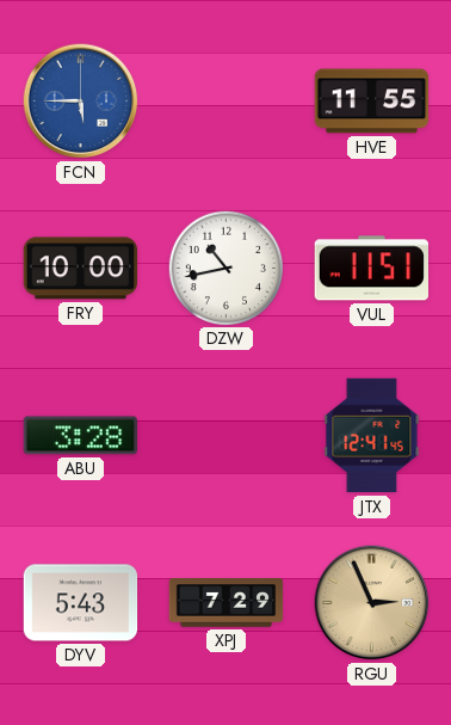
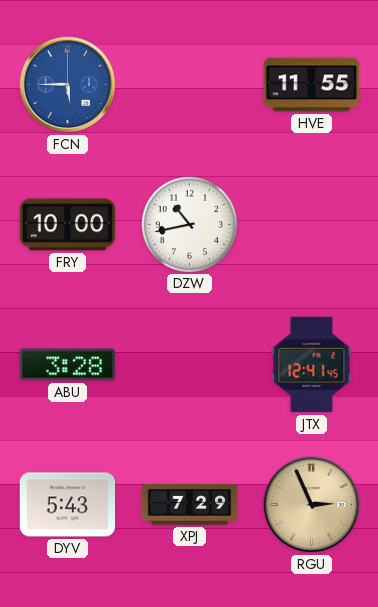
VUL: 11:51 -> none (371, 269)
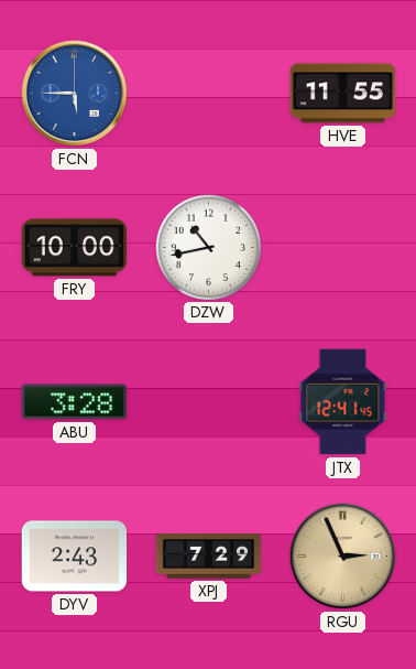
DYV: 5:43 -> 2:43 (75, 557)
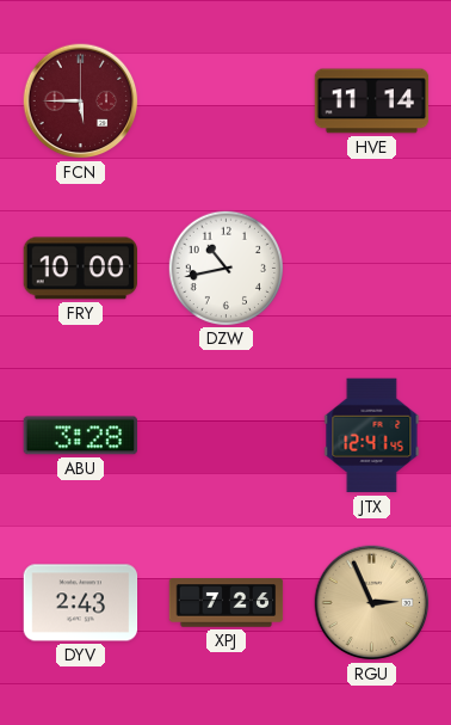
FCN dial: blue -> burgundy (81, 102)
HVE: 11:55 -> 11:14 (372, 102)
XPJ: 7:29 -> 7:26 (227, 603)
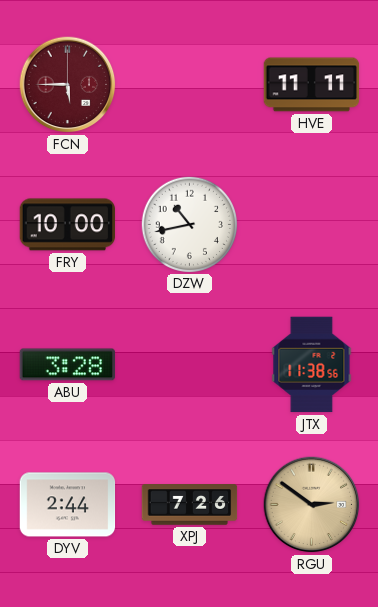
HVE: 11:14 -> 11:11 (312, 85)
JTX: 12:41 -> 11:38 (312, 365)
DYV: 2:43 -> 2:44 (68, 505)
RGU: 2:56 -> 2:51 (312, 505)
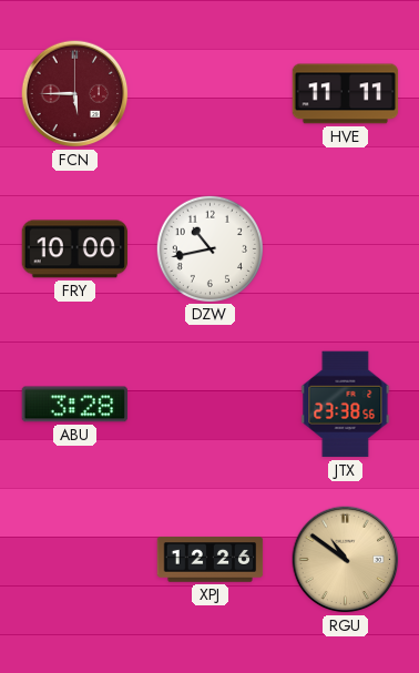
JTX: 11:38 -> 23:38 (346, 405)
DYV: 2:44 -> none (68, 505)
XPJ: 7:26 -> 12:26 (211, 560)
RGU: 2:51 -> 10:51 (346, 560)
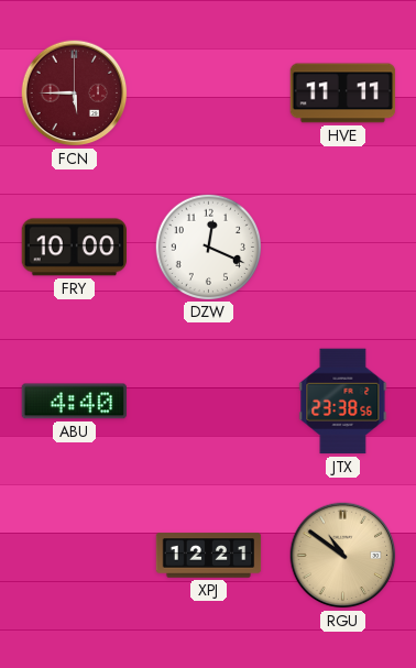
DZW: 10:43 -> 12:19 (208, 247)
ABU: 3:28 -> 4:40 (74, 402)
XPJ: 12:26 -> 12:21 (209, 556)
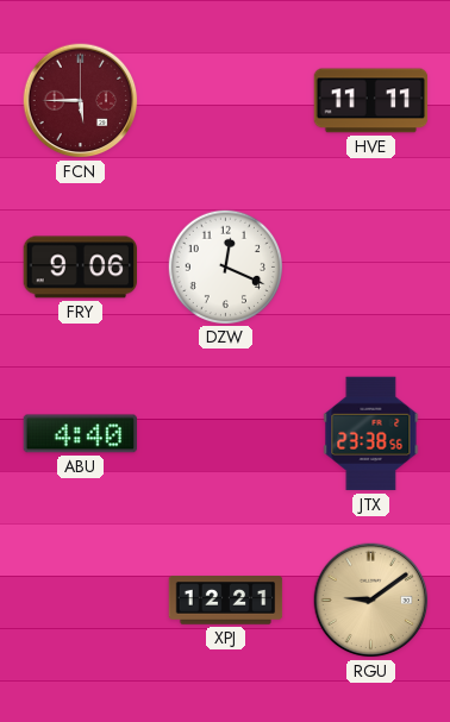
FRY: 10:00 -> 9:06 (80, 268)
RGU: 10:51 -> 9:09 (371, 601)
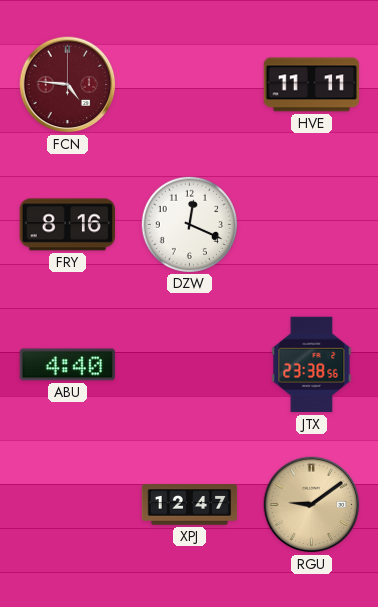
FCN: 5:45 -> 4:46 (68, 85)
FRY: 9:06 -> 8:16 (67, 225)
XPJ: 12:21 -> 12:47 (190, 505)
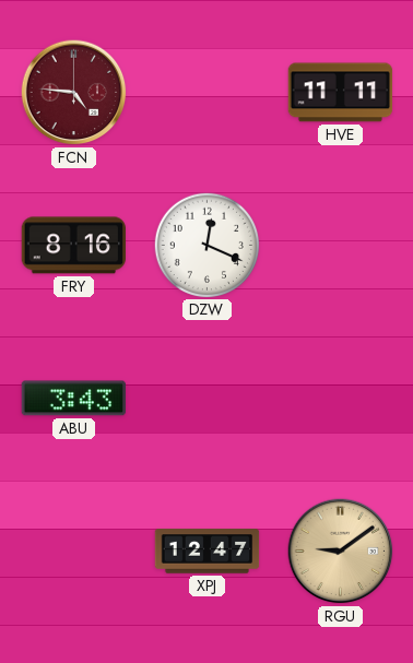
ABU: 4:40 -> 3:43 (73, 399)
JTX: 23:38 -> none (312, 365)
